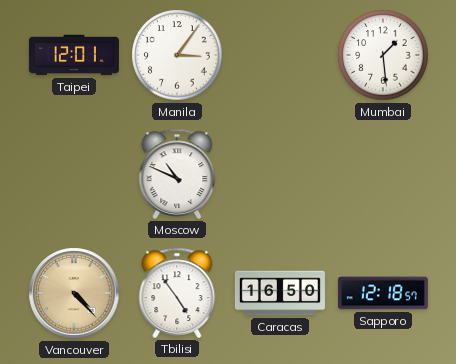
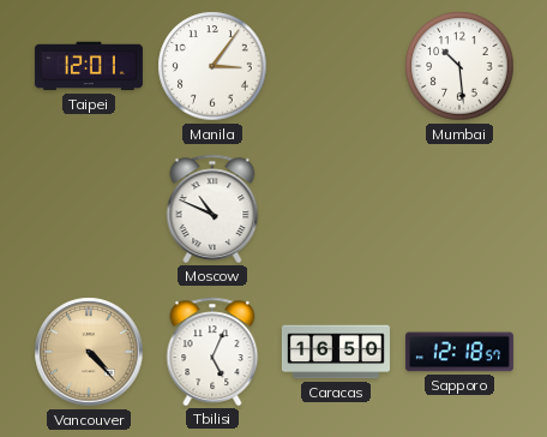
Mumbai: 1:29 -> 10:29 (459, 66)
Tbilisi: 4:54 -> 5:04 (212, 352)
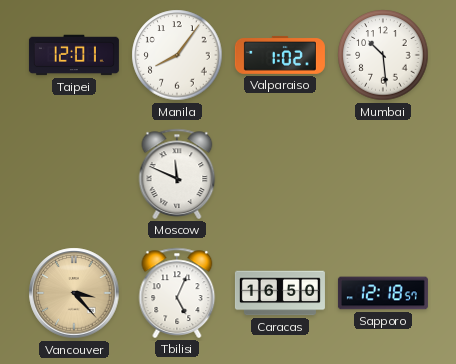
Manila: 3:06 -> 8:06 (177, 55)
Valparaiso: none -> 1:02 (280, 55)
Moscow: 10:49 -> 11:49 (177, 174)
Vancouver: 4:23 -> 3:23 (74, 293)
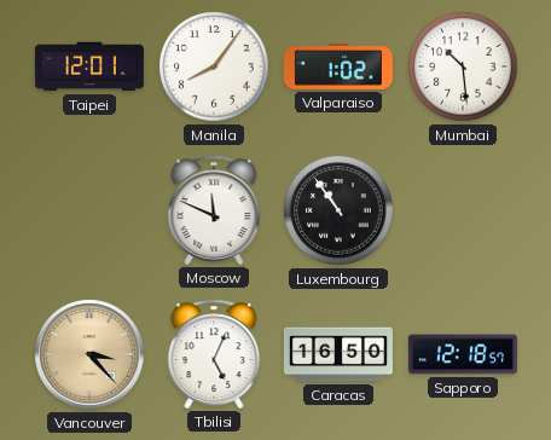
Luxembourg: none -> 10:54 (338, 210)
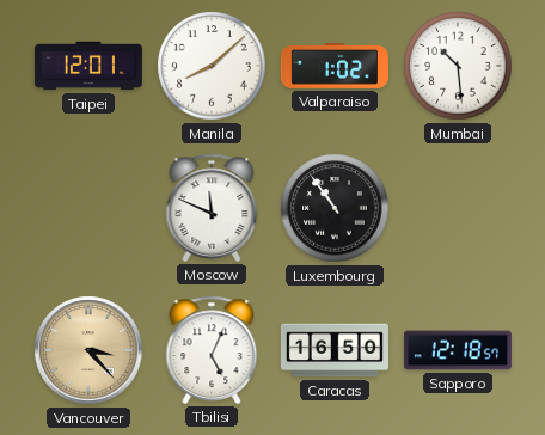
Manila: 8:06 -> 8:08 (212, 66)
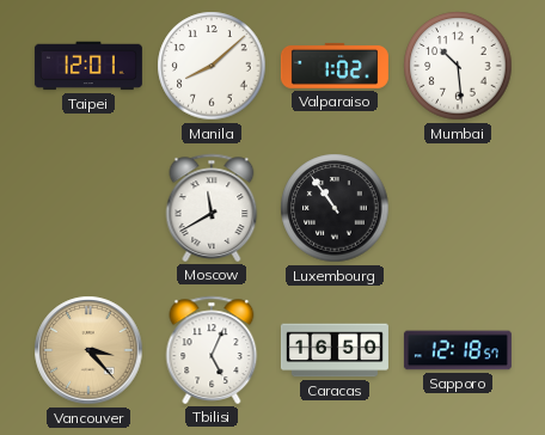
Moscow: 11:49 -> 11:40 (212, 208)
